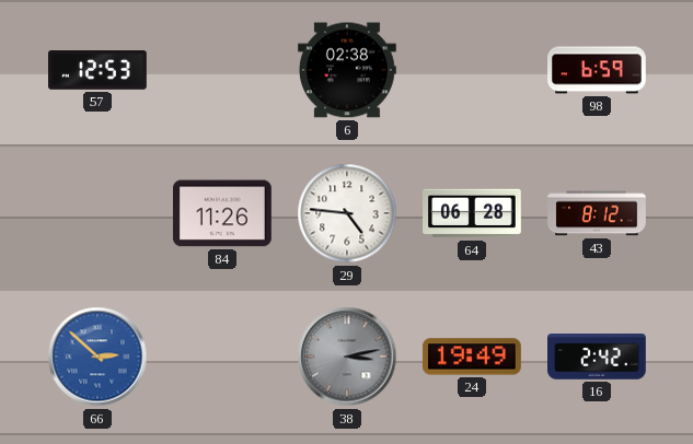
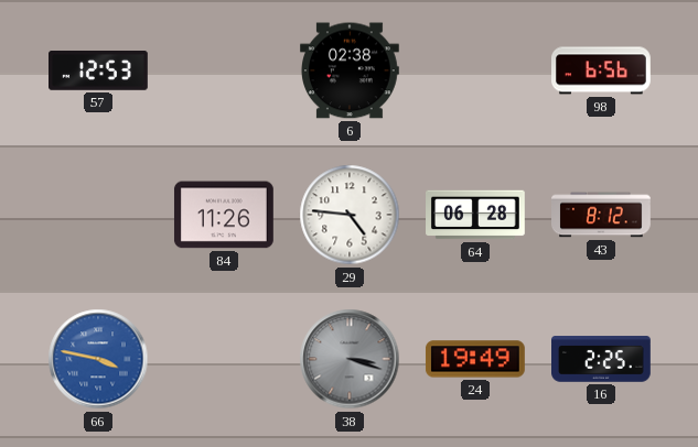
98: 6:59 -> 6:56 (602, 70)
66: 2:52 -> 3:47 (98, 359)
38: 3:13 -> 3:18 (350, 359)
16: 2:42 -> 2:25 (602, 359)
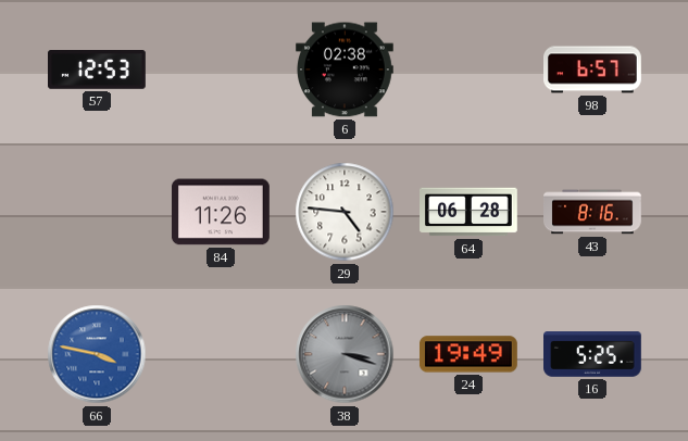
98: 6:56 -> 6:57 (593, 70)
43: 8:12 -> 8:16 (593, 212)
16: 2:25 -> 5:25 (593, 354)
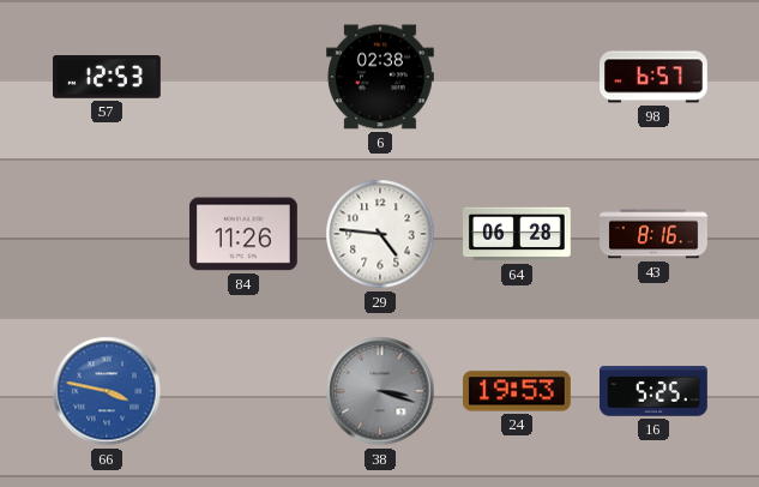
24: 19:49 -> 19:53 (517, 391)
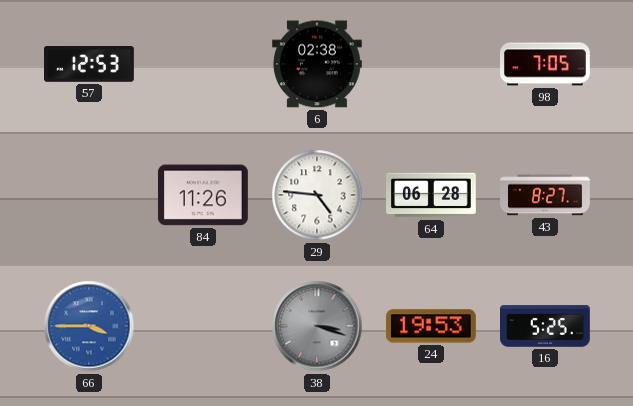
98: 6:57 -> 7:05 (546, 64)
43: 8:16 -> 8:27 (546, 195)
66: 3:47 -> 3:45 (89, 326)
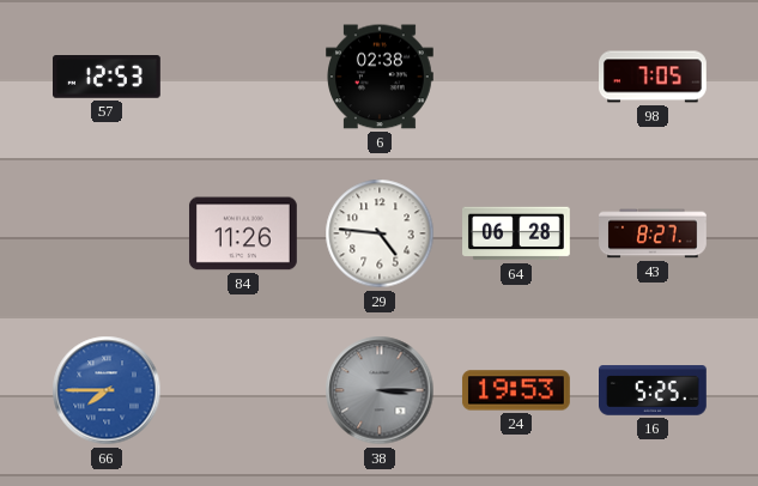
66: 3:45 -> 7:45 (107, 390)
38: 3:18 -> 3:15 (380, 390)
